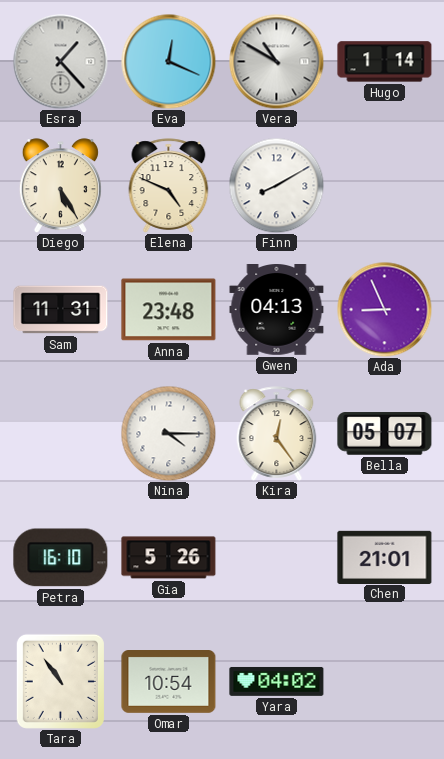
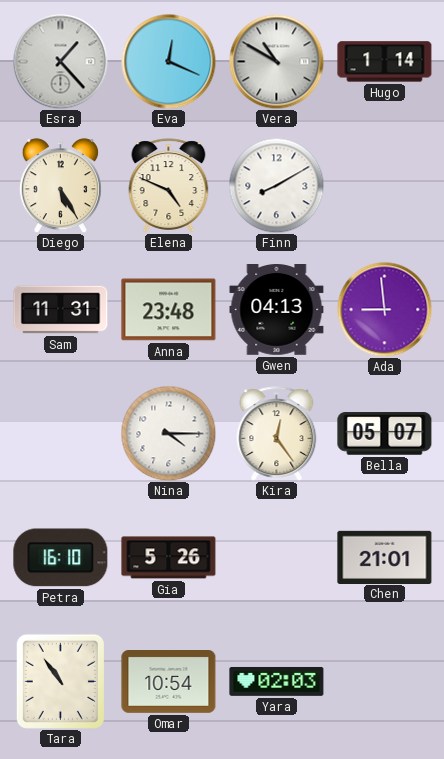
Ada: 8:56 -> 8:59 (384, 309)
Yara: 04:02 -> 02:03 (277, 681)
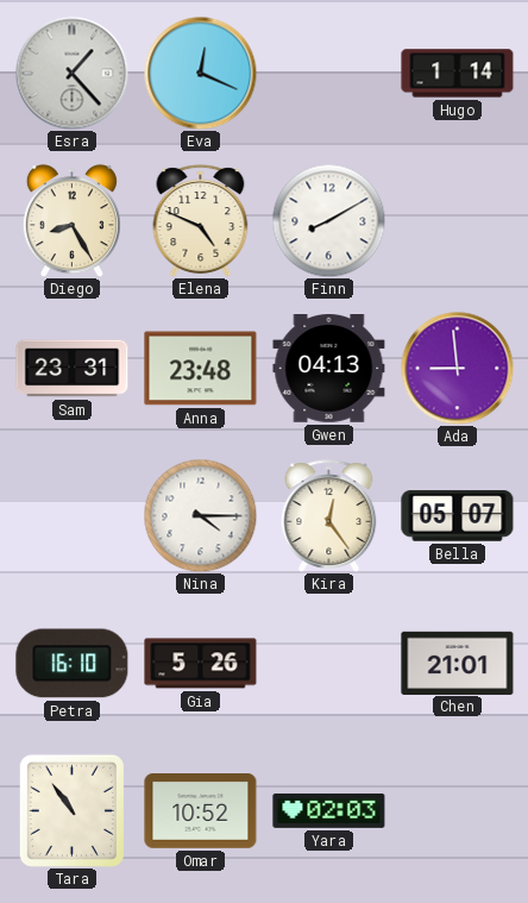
Vera: 10:50 -> none (276, 61)
Diego: 5:25 -> 8:25 (71, 221)
Sam: 11:31 -> 23:31 (73, 369)
Omar: 10:54 -> 10:52 (201, 811)
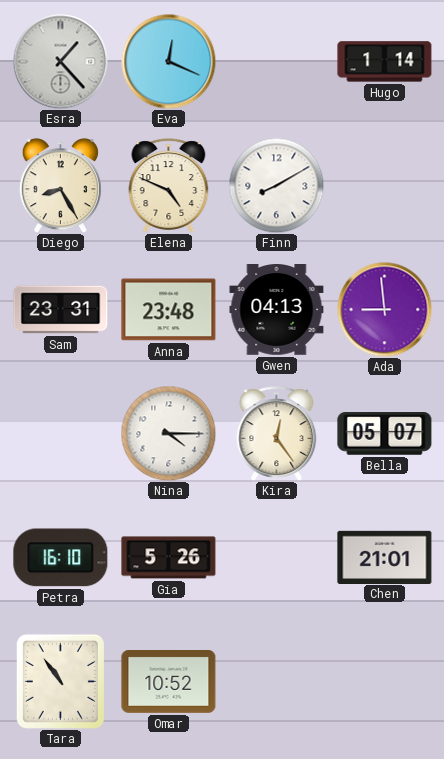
Yara: 02:03 -> none (329, 810)
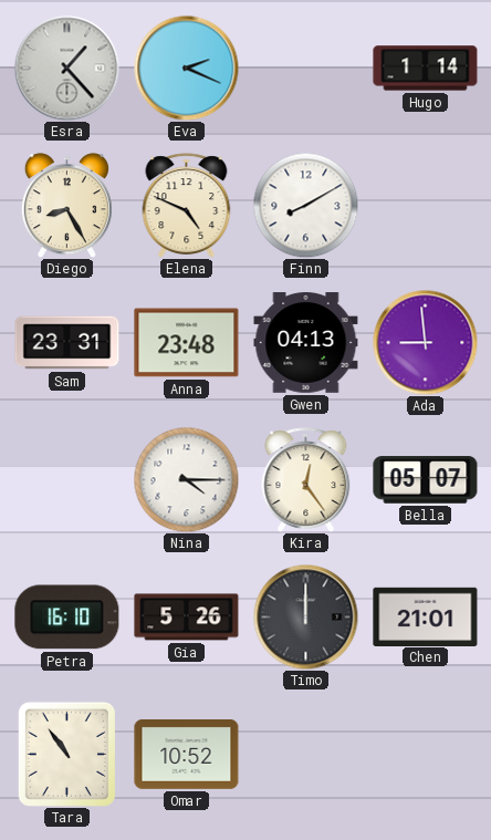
Eva: 12:19 -> 2:19 (186, 68)
Timo: none -> 12:00 (305, 616)
